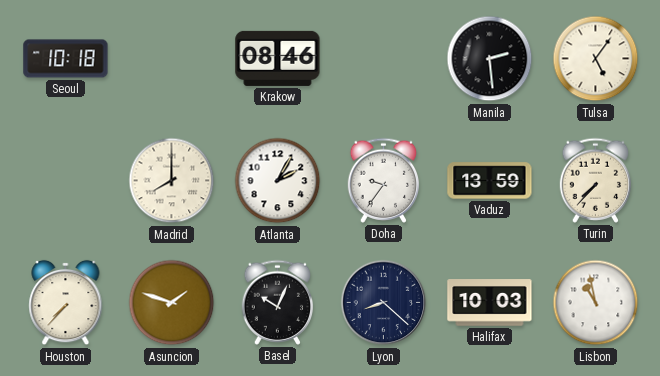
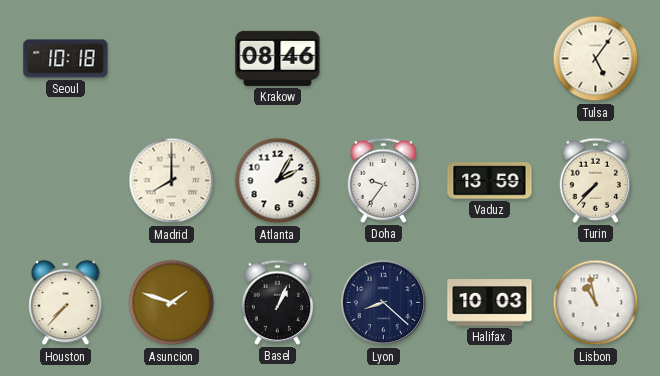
Manila: 2:29 -> none (490, 59)
Basel: 10:04 -> 1:04 (278, 302)
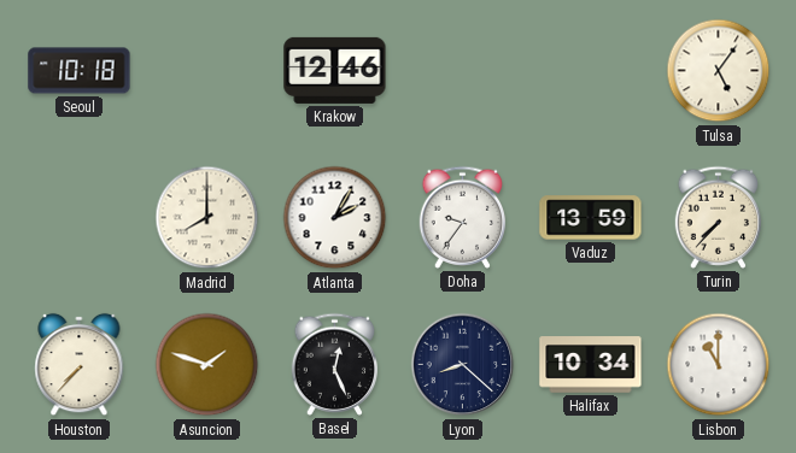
Krakow: 08:46 -> 12:46 (335, 70)
Basel: 1:04 -> 12:26 (335, 364)
Halifax: 10:03 -> 10:34 (591, 365)
Lisbon: 10:58 -> 11:00 (719, 365)
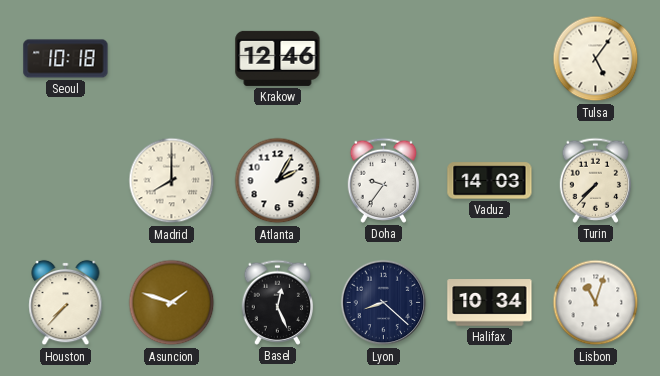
Vaduz: 13:59 -> 14:03 (490, 181)
Lisbon: 11:00 -> 11:03 (596, 303)
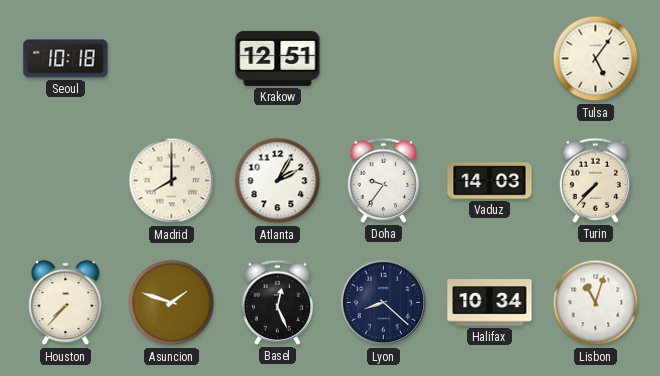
Krakow: 12:46 -> 12:51 (278, 58)
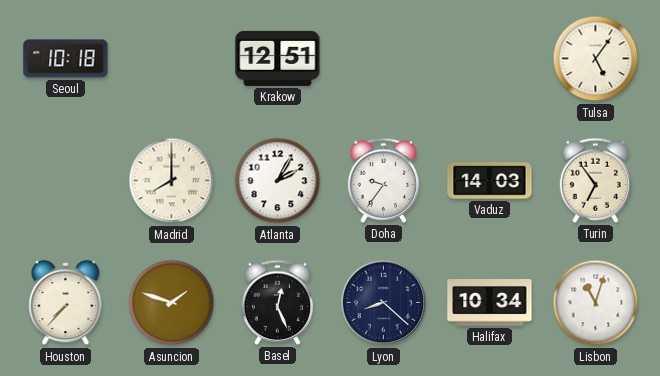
Turin: 7:37 -> 6:54 (596, 180)
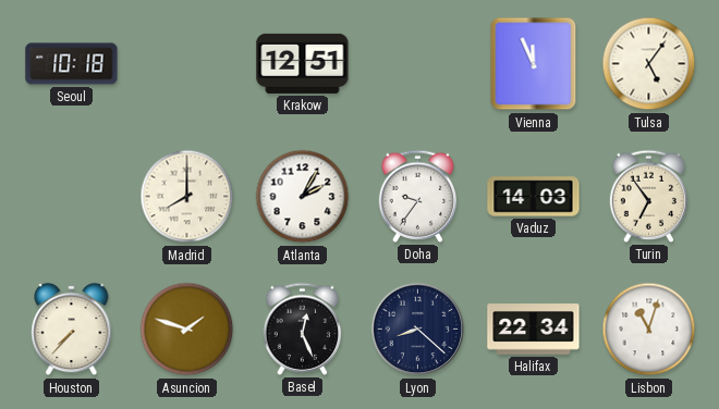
Vienna: none -> 11:56 (534, 64)
Halifax: 10:34 -> 22:34 (534, 330)
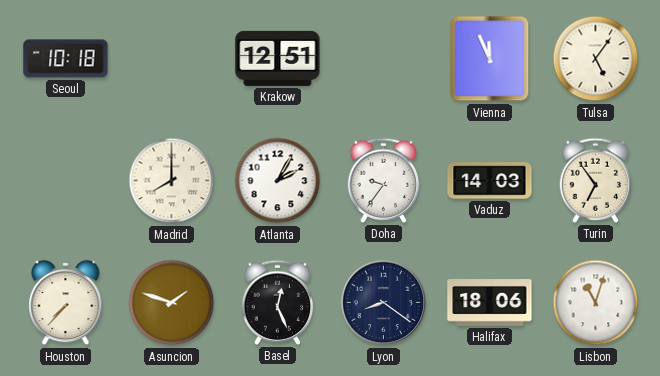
Lyon: 8:22 -> 8:21 (384, 303)
Halifax: 22:34 -> 18:06 (490, 303)
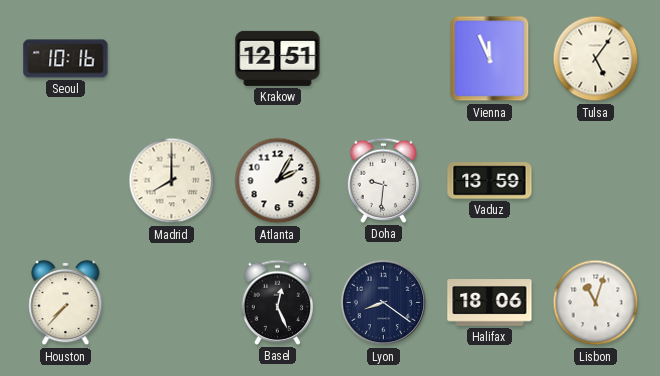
Seoul: 10:18 -> 10:16 (66, 59)
Doha: 9:36 -> 9:31 (384, 180)
Vaduz: 14:03 -> 13:59 (490, 181)
Turin: 6:54 -> none (596, 180)
Asuncion: 1:48 -> none (172, 303)
